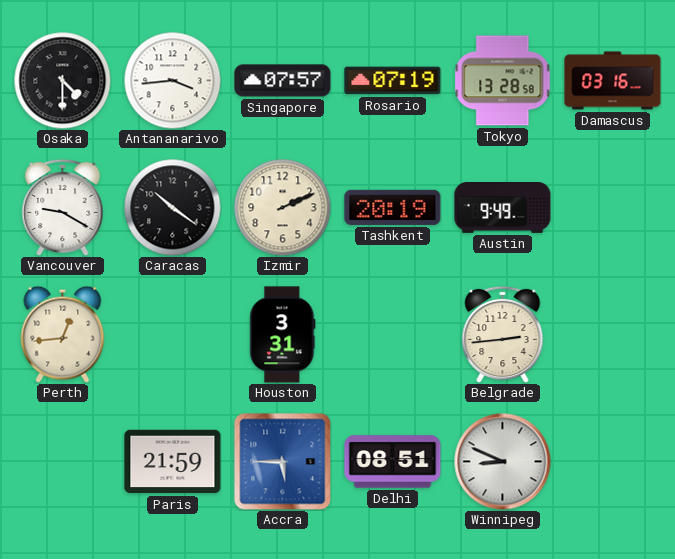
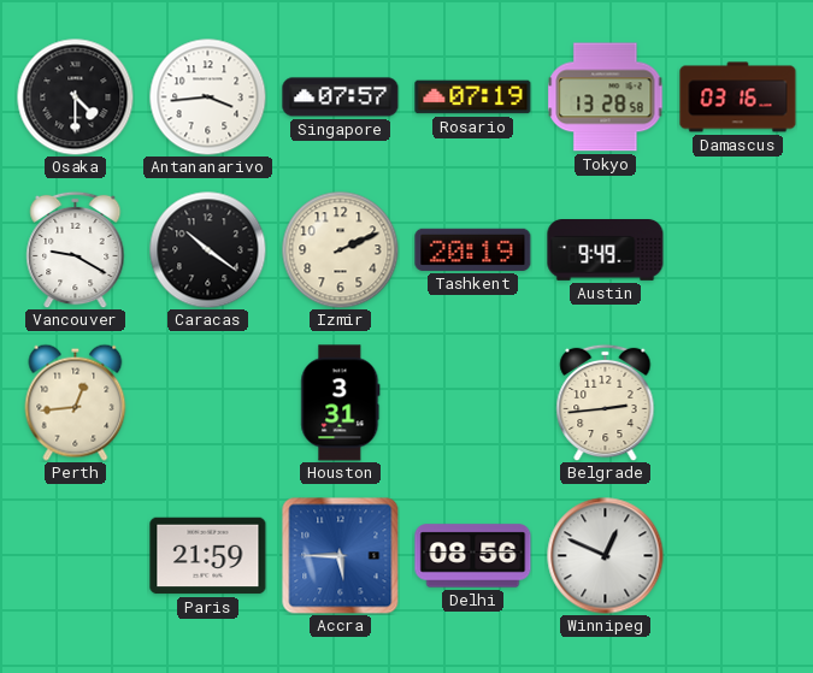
Delhi: 08:51 -> 08:56 (473, 556)
Winnipeg: 8:49 -> 12:49 (606, 556)
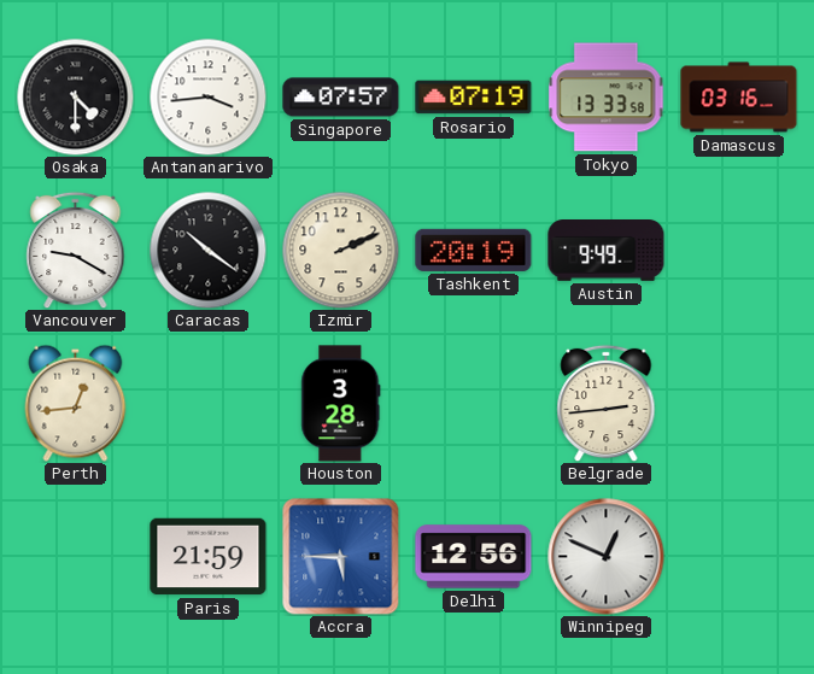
Tokyo: 13:28 -> 13:33 (607, 98)
Houston: 3:31 -> 3:28 (341, 404)
Delhi: 08:56 -> 12:56 (474, 557)
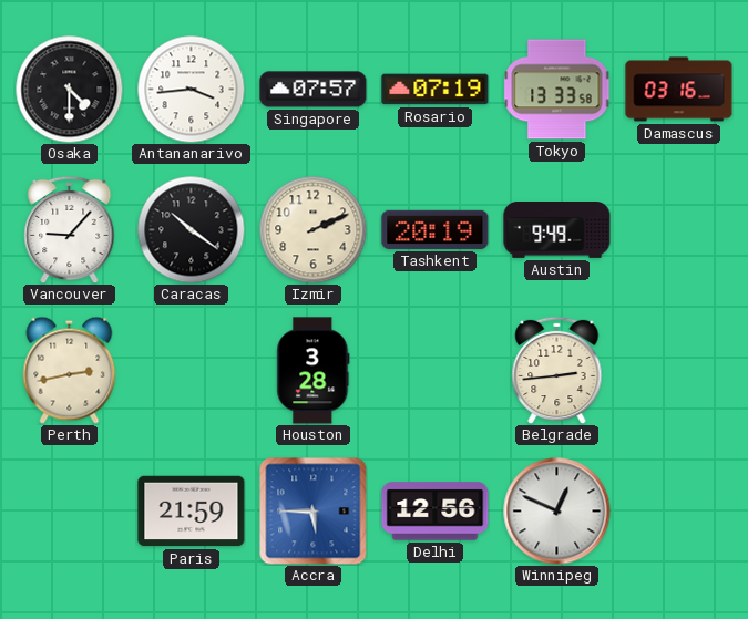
Vancouver: 9:20 -> 9:07 (70, 229)
Perth: 12:44 -> 2:43 (70, 370)
